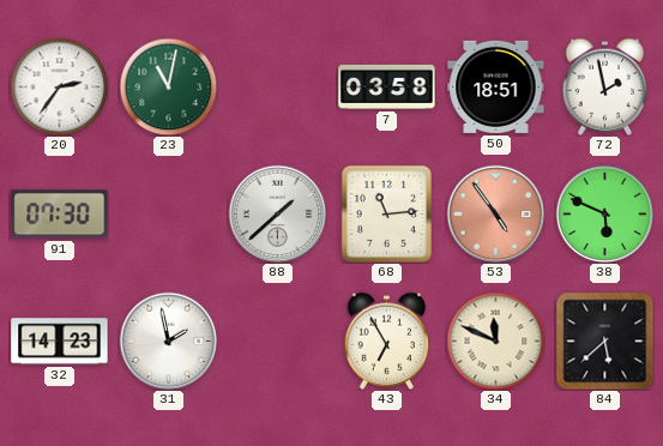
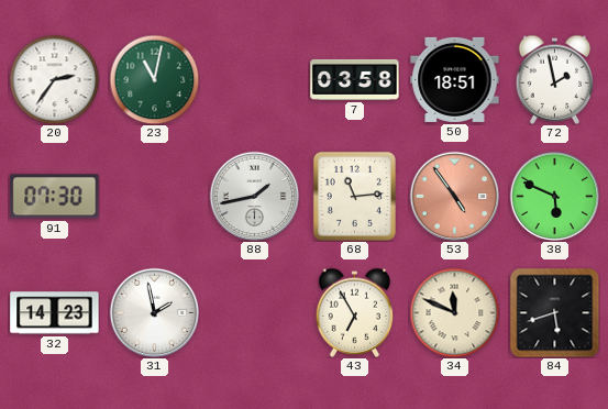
88: 1:38 -> 1:43 (254, 196)
84: 5:38 -> 5:42 (554, 312)
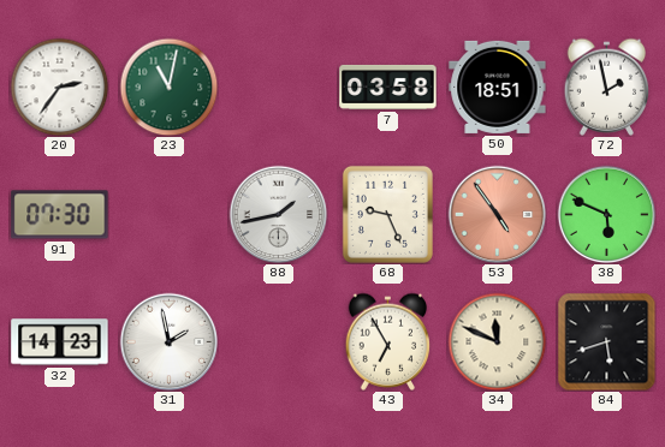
68: 11:14 -> 9:26 (387, 214)
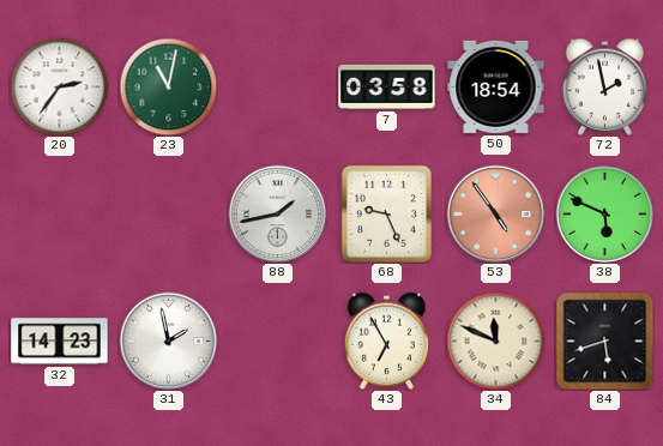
50: 18:51 -> 18:54 (496, 86)
91: 07:30 -> none (60, 215)
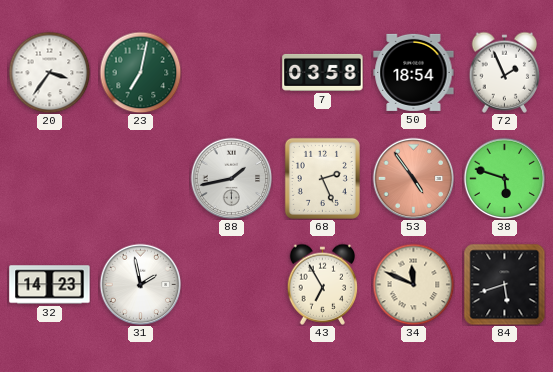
20: 2:36 -> 3:36 (49, 72)
23: 11:02 -> 7:02 (140, 72)
72: 1:58 -> 1:56 (505, 72)
68: 9:26 -> 2:26 (322, 178)
38: 5:49 -> 5:48 (504, 178)
